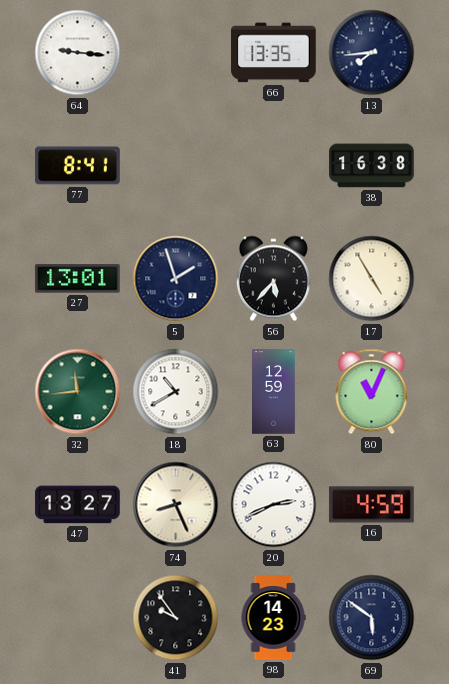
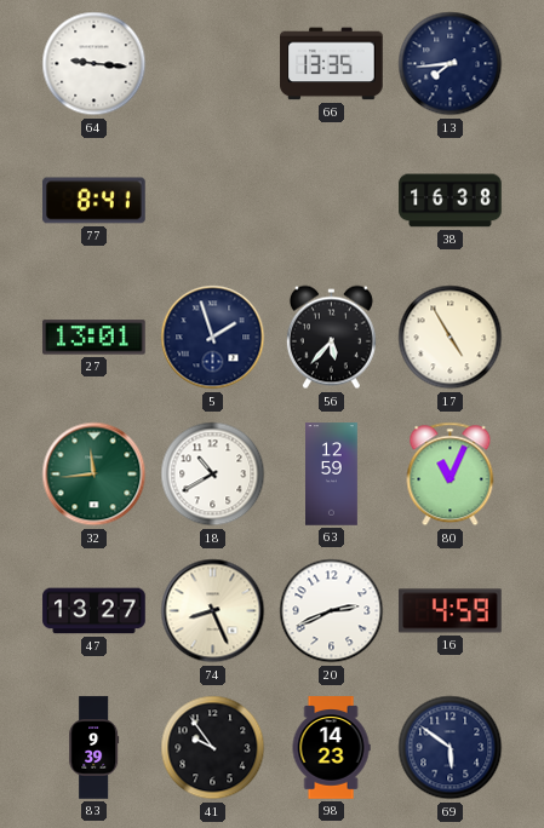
83: none -> 9:39 (95, 748)
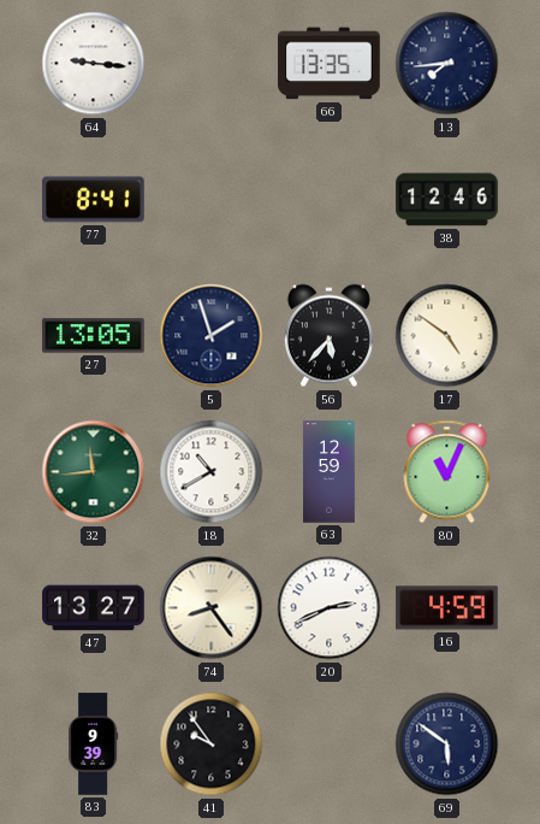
38: 16:38 -> 12:46 (447, 200)
27: 13:01 -> 13:05 (94, 336)
17: 4:55 -> 4:51 (447, 336)
74: 8:26 -> 8:24 (212, 608)
98: 14:23 -> none (331, 748)
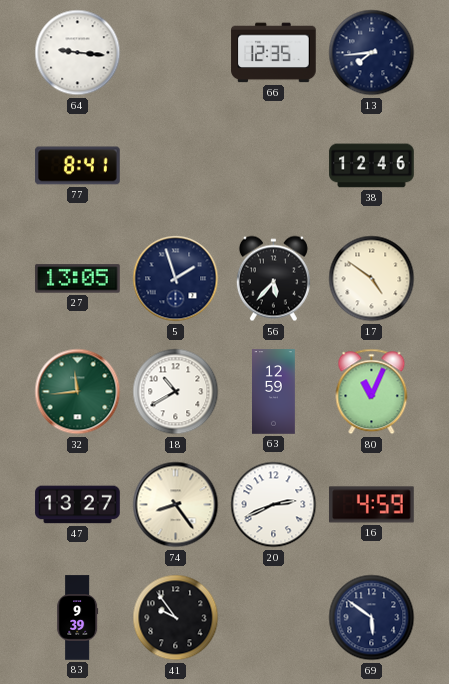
66: 13:35 -> 12:35 (274, 53)
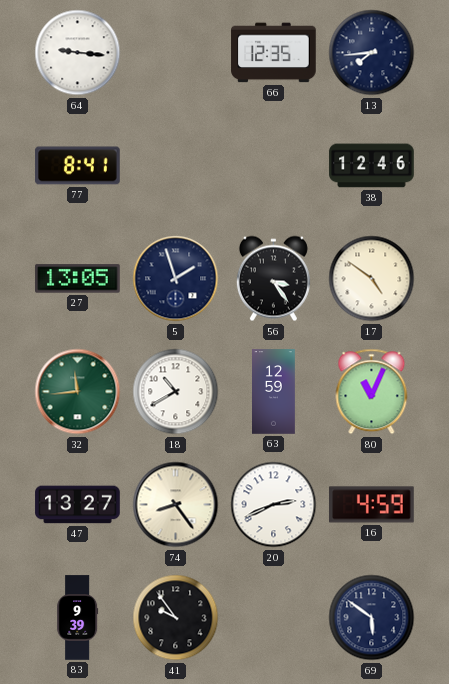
56: 5:37 -> 3:24 (273, 279)
